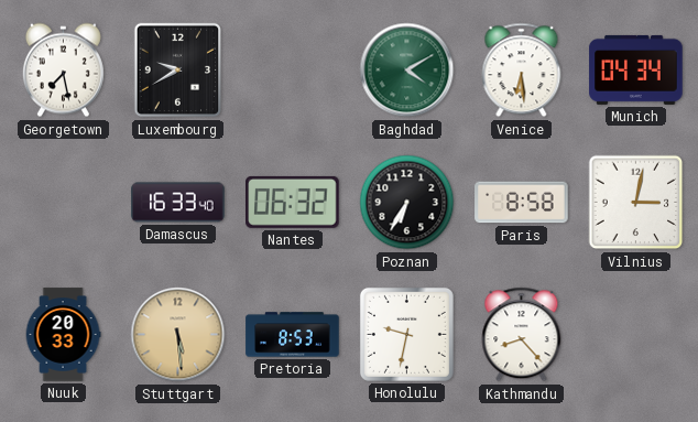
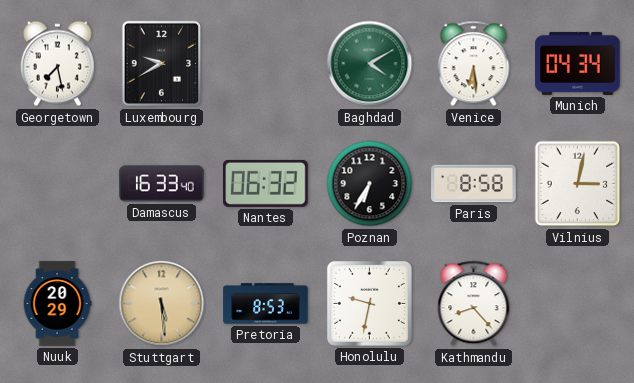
Nuuk: 20:33 -> 20:29 (57, 304)
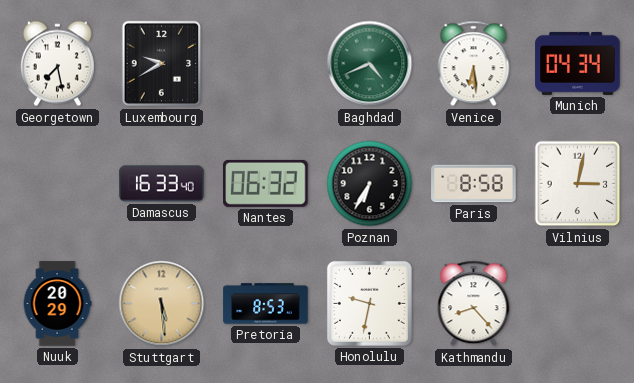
Baghdad: 4:10 -> 4:41 (370, 64)
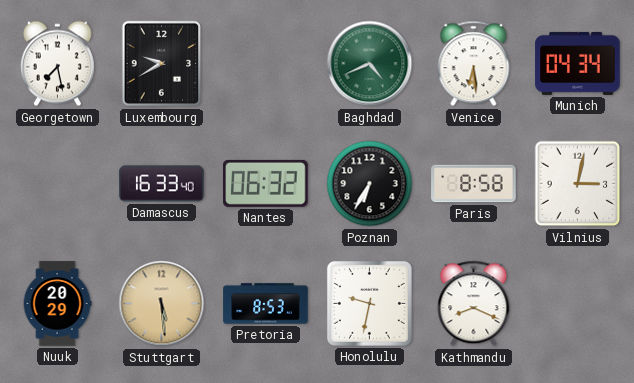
Kathmandu: 8:23 -> 8:19 (474, 304)
